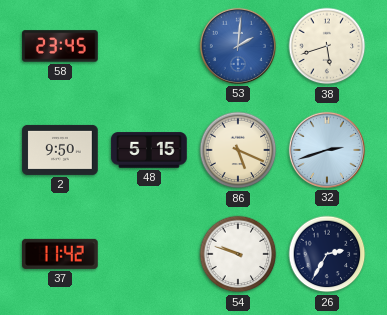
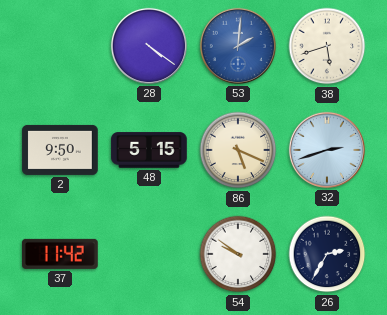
58: 23:45 -> none (60, 46)
28: none -> 4:21 (149, 46)
54: 9:48 -> 9:51 (238, 254)
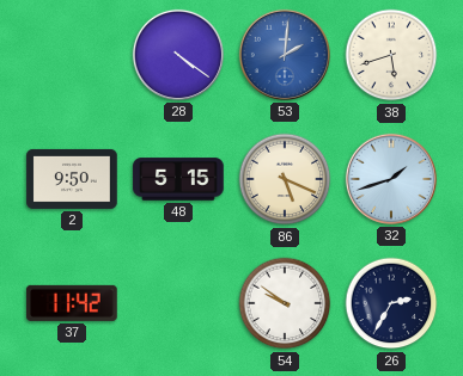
32: 2:42 -> 1:42 (391, 179)
